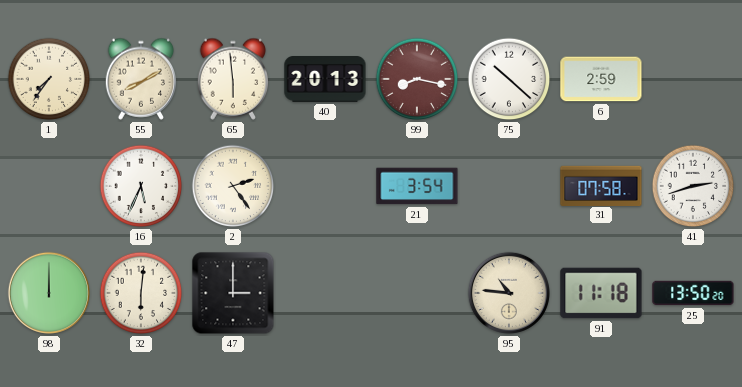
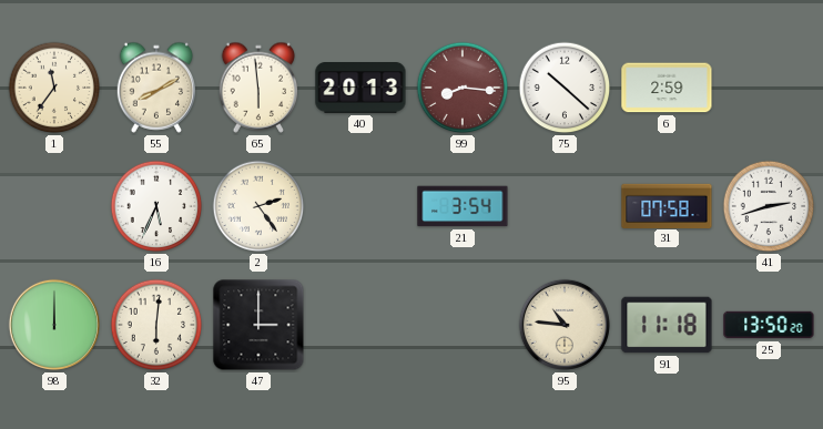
1: 7:36 -> 11:36 (54, 88)
99: 8:17 -> 8:16 (463, 88)
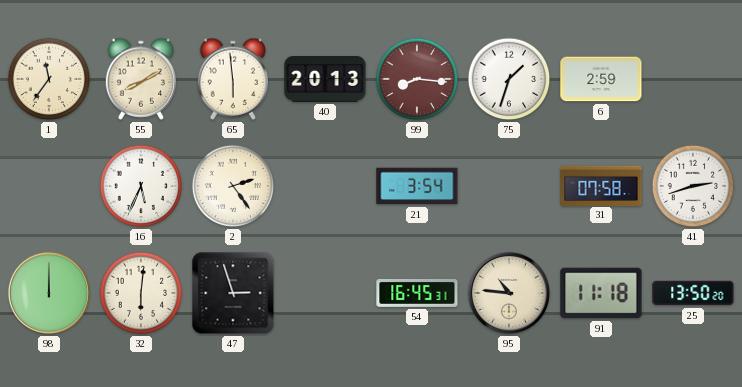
75: 10:22 -> 1:33 (509, 79)
47: 3:00 -> 2:57 (233, 293)
54: none -> 16:45 (417, 293)
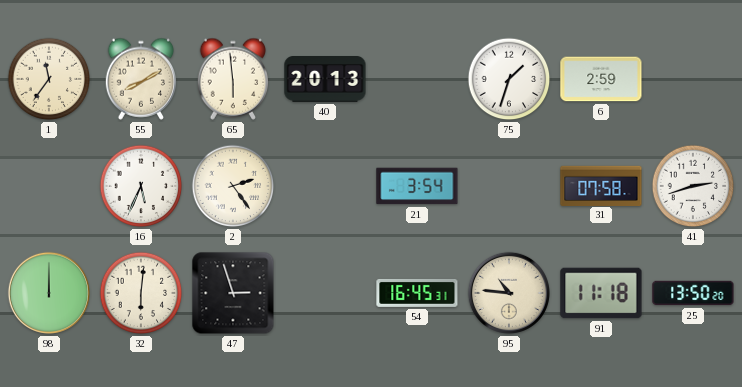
99: 8:16 -> none (417, 79)
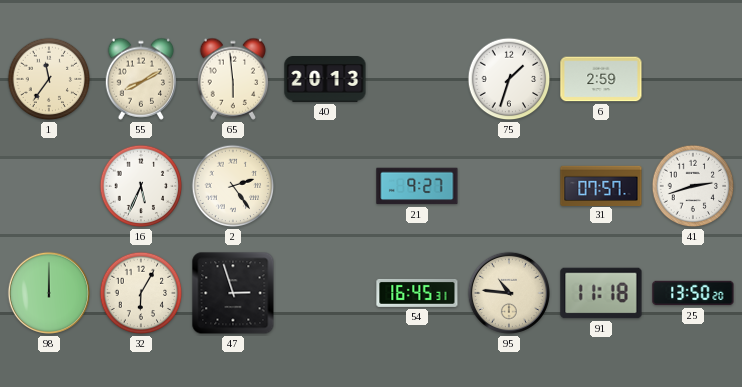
21: 3:54 -> 9:27 (417, 186)
31: 07:58 -> 07:57 (601, 185)
32: 6:01 -> 6:05 (141, 293)
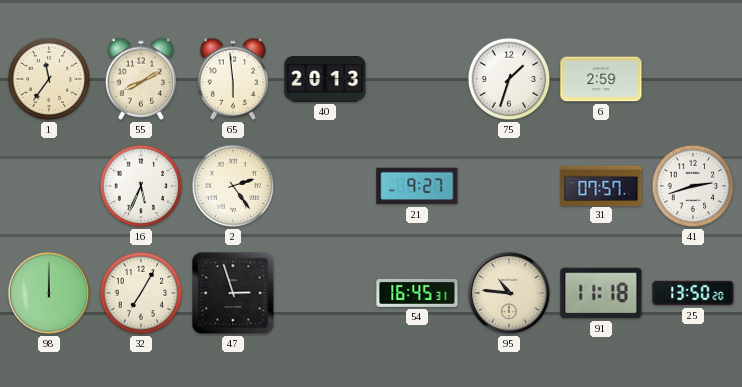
32: 6:05 -> 7:05 (141, 293)
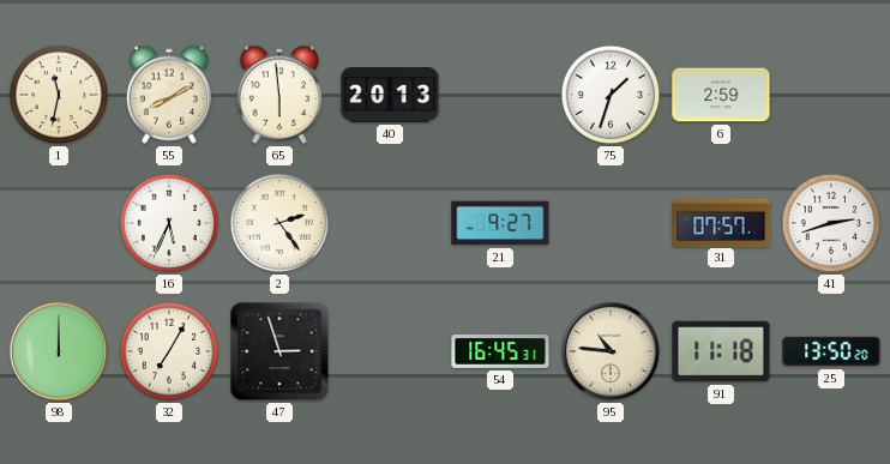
1: 11:36 -> 11:32 (59, 95)
